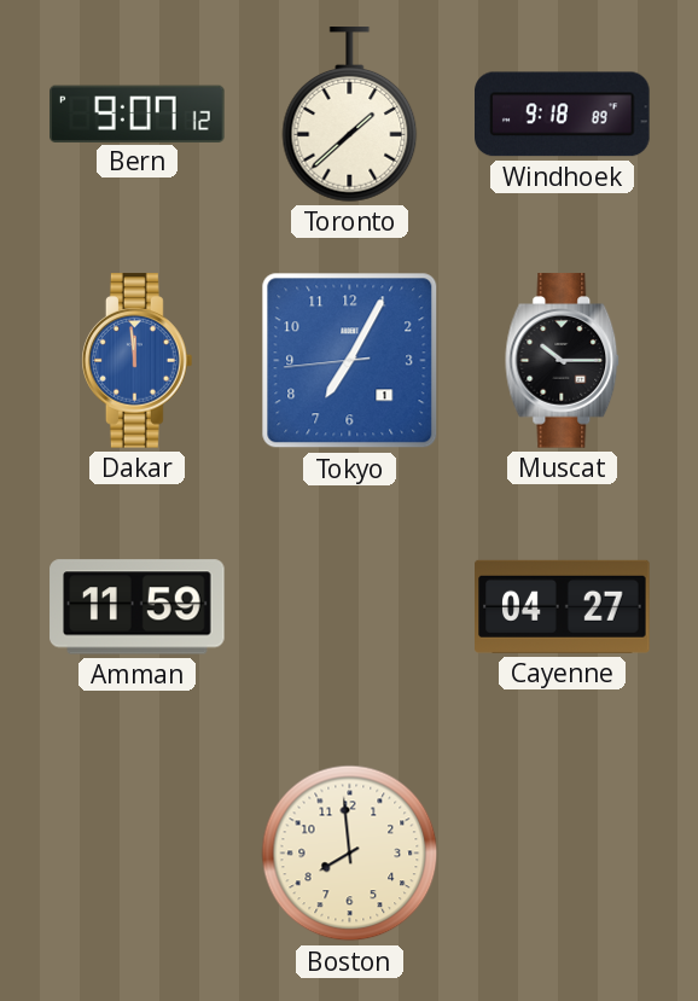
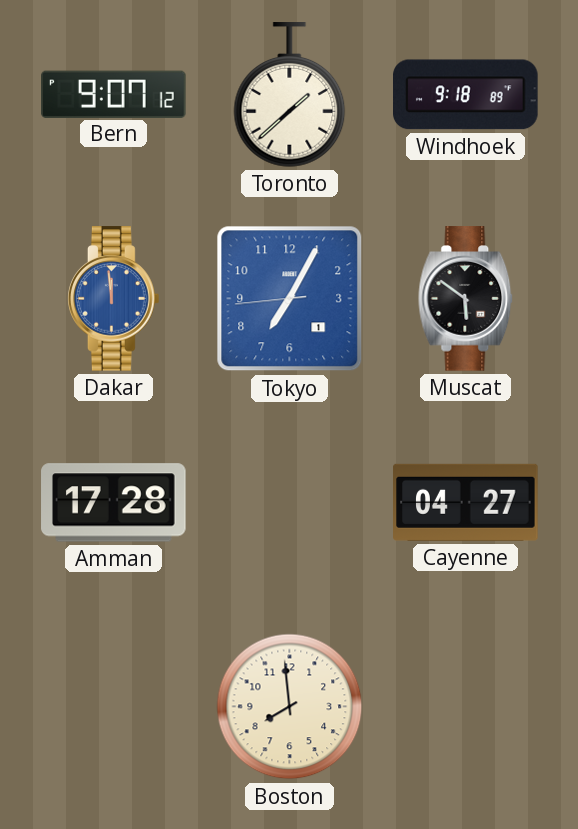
Muscat: 10:15 -> 5:51 (466, 299)
Amman: 11:59 -> 17:28 (114, 503)
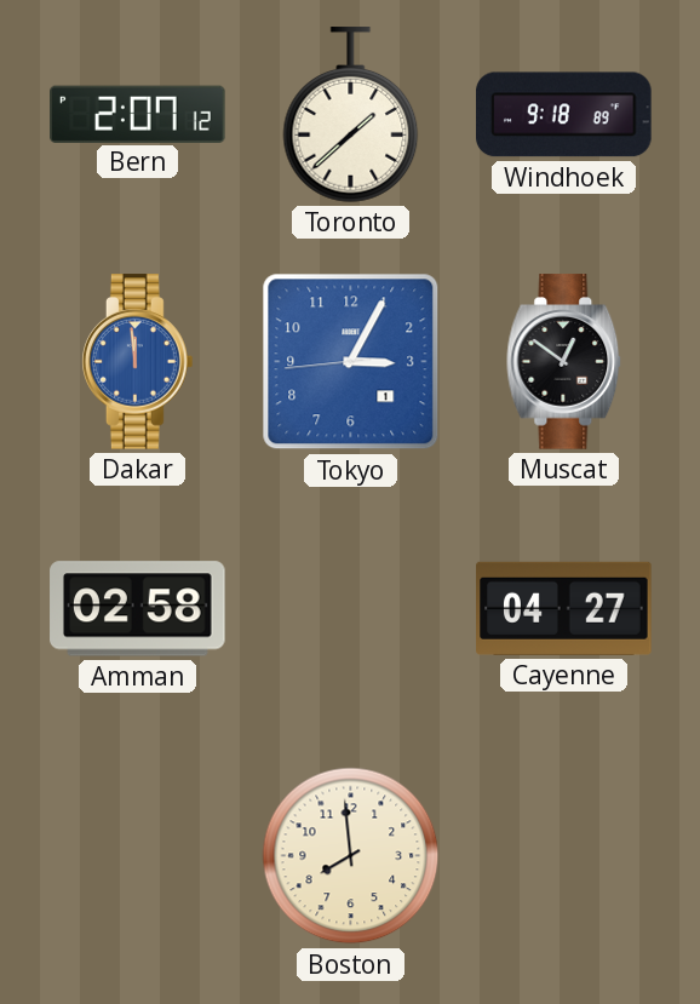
Bern: 9:07 -> 2:07 (138, 114)
Tokyo: 7:04 -> 3:04 (351, 362)
Muscat: 5:51 -> 12:51 (564, 362)
Amman: 17:28 -> 02:58 (138, 609)
